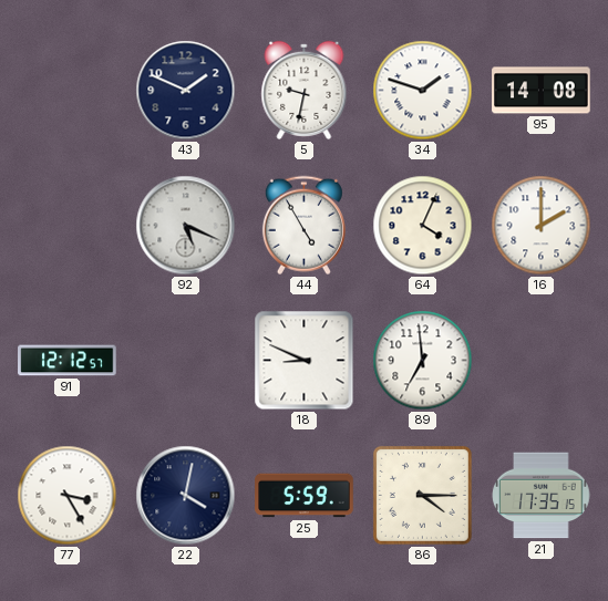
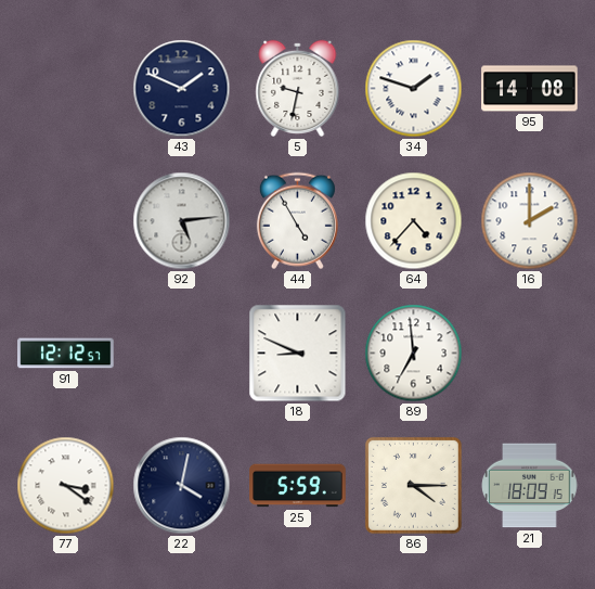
92: 5:19 -> 5:14 (182, 221)
64: 4:04 -> 4:37 (414, 221)
77: 3:25 -> 3:21 (66, 486)
21: 17:35 -> 18:09 (530, 486)
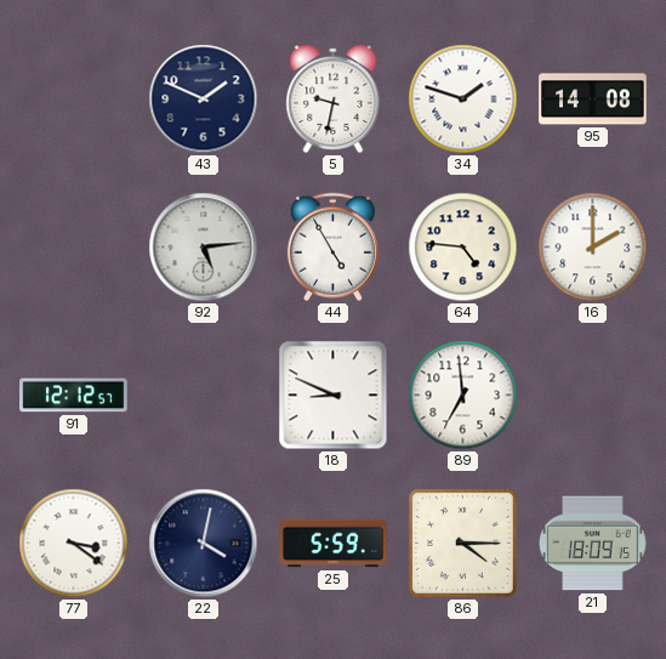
64: 4:37 -> 4:46 (463, 248)
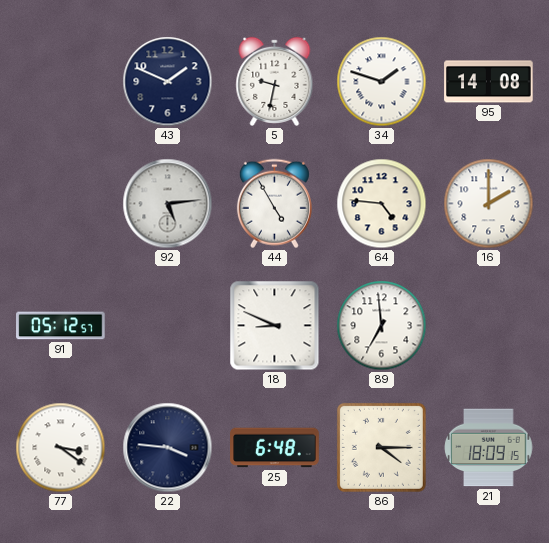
91: 12:12 -> 05:12 (61, 326)
22: 4:02 -> 3:46 (168, 448)
25: 5:59 -> 6:48 (275, 448)
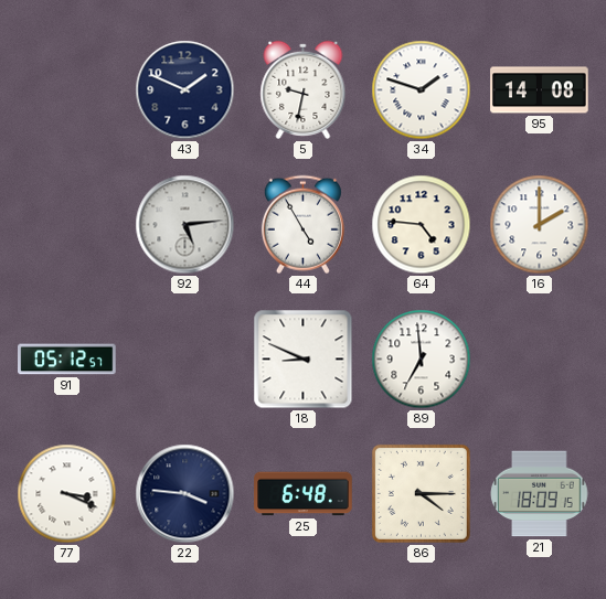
77: 3:21 -> 3:19 (67, 494)
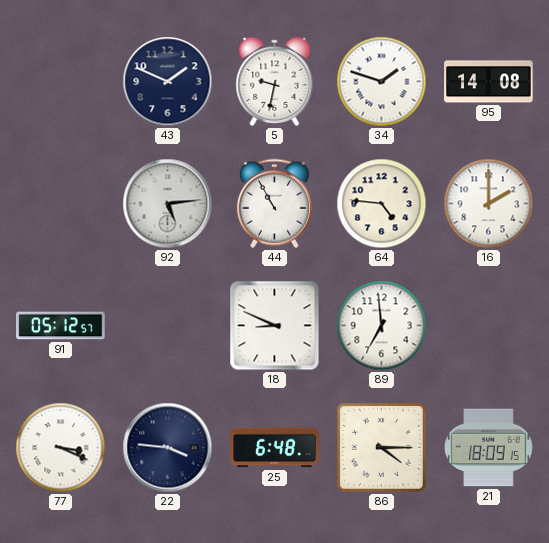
44: 4:55 -> 10:55 (274, 204)
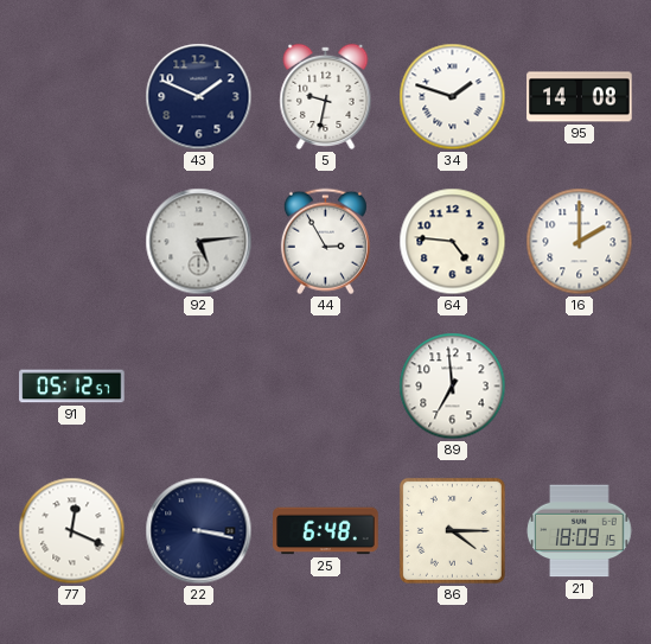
44: 10:55 -> 2:55 (325, 242)
18: 8:49 -> none (275, 326)
77: 3:19 -> 12:19 (72, 531)
22: 3:46 -> 3:17 (199, 531)
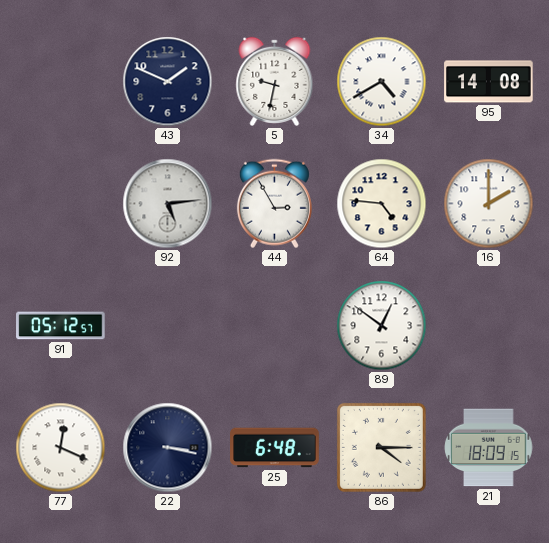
34: 1:48 -> 4:40 (382, 82)
89: 6:59 -> 12:51 (382, 326)
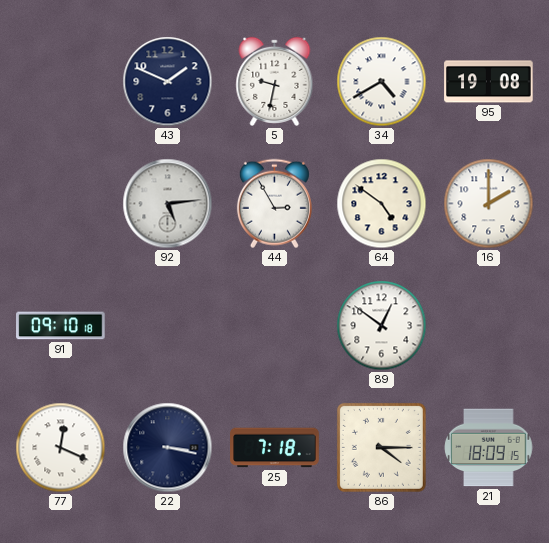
95: 14:08 -> 19:08 (489, 82)
64: 4:46 -> 4:51 (382, 204)
91: 05:12 -> 09:10 (61, 326)
25: 6:48 -> 7:18 (275, 448)
